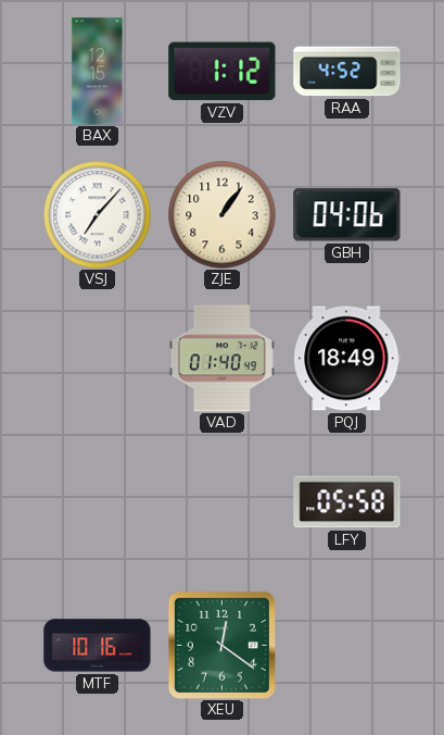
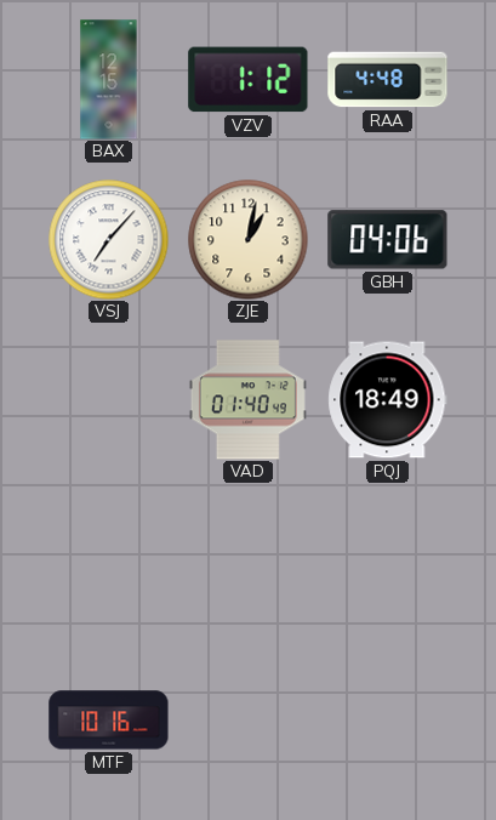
RAA: 4:52 -> 4:48 (388, 80)
ZJE: 1:06 -> 1:02 (249, 240)
LFY: 05:58 -> none (347, 502)
XEU: 12:21 -> none (221, 645)
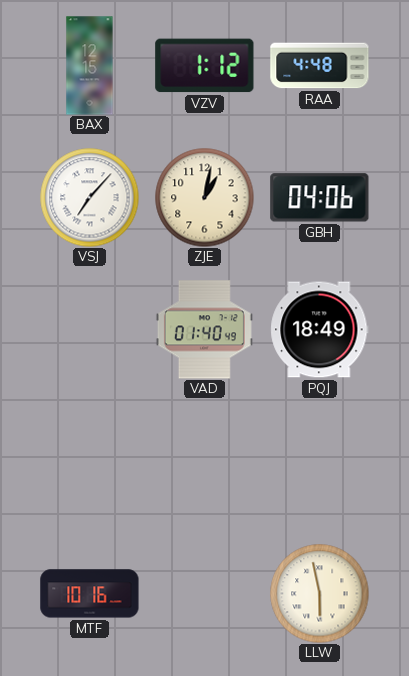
LLW: none -> 5:58 (320, 594)
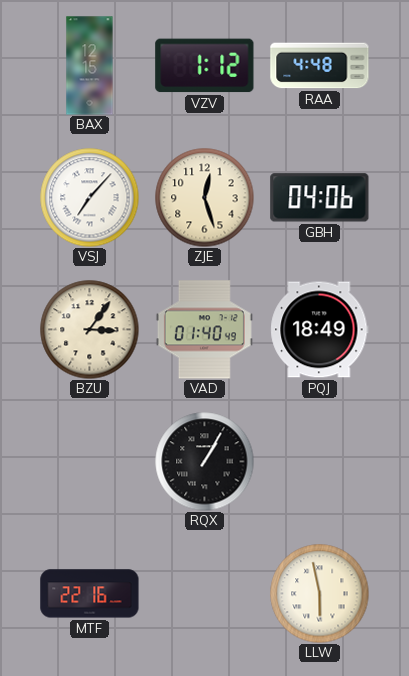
ZJE: 1:02 -> 12:27 (205, 198)
BZU: none -> 3:06 (90, 330)
RQX: none -> 1:05 (205, 462)
MTF: 10:16 -> 22:16 (90, 594)
